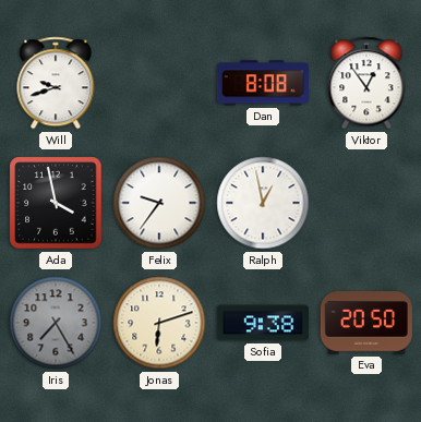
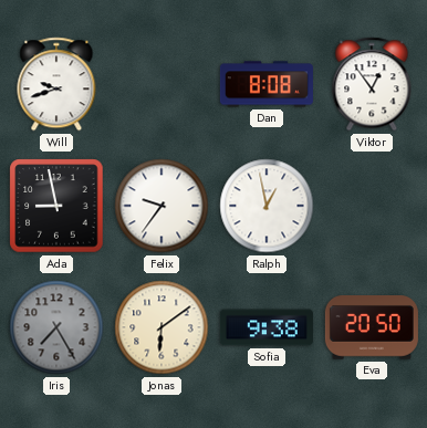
Ada: 3:58 -> 8:58 (56, 206)
Jonas: 6:12 -> 6:09 (162, 327)
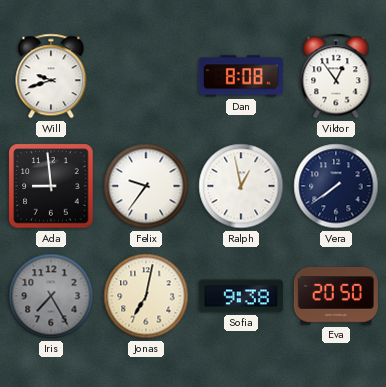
Ada: 8:58 -> 8:59 (51, 186)
Vera: none -> 7:39 (336, 186)
Jonas: 6:09 -> 7:02 (146, 296)
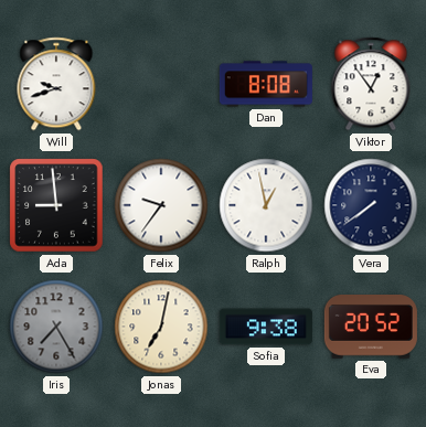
Eva: 20:50 -> 20:52 (371, 328)
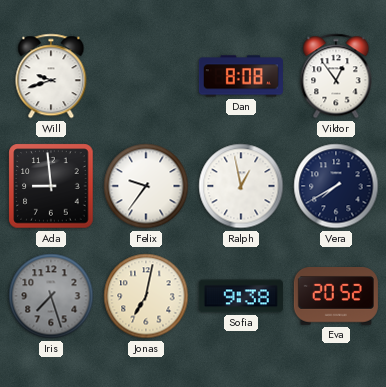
Vera: 7:39 -> 7:40 (336, 186)
Iris: 7:25 -> 7:27 (51, 296)
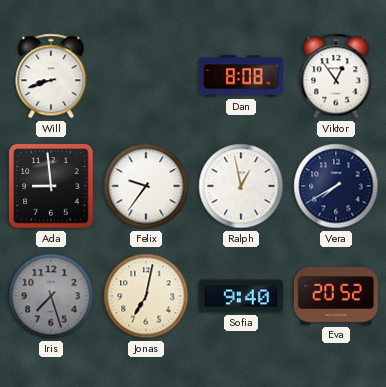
Will: 9:42 -> 8:42 (51, 76)
Sofia: 9:38 -> 9:40 (241, 296)
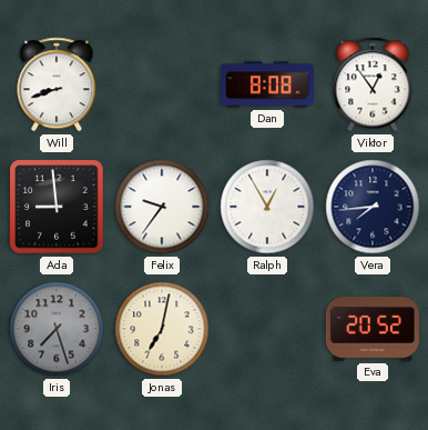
Ralph: 12:58 -> 12:55 (267, 207)
Vera: 7:40 -> 7:44 (373, 207)
Sofia: 9:40 -> none (241, 296)
